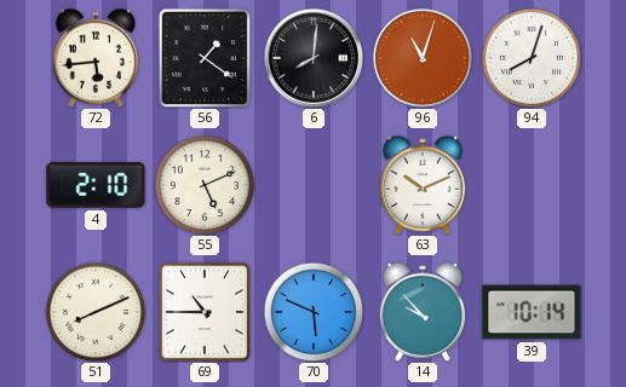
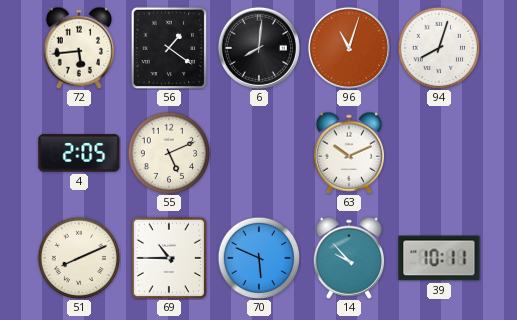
4: 2:10 -> 2:05 (79, 153)
39: 10:14 -> 10:11 (439, 258)
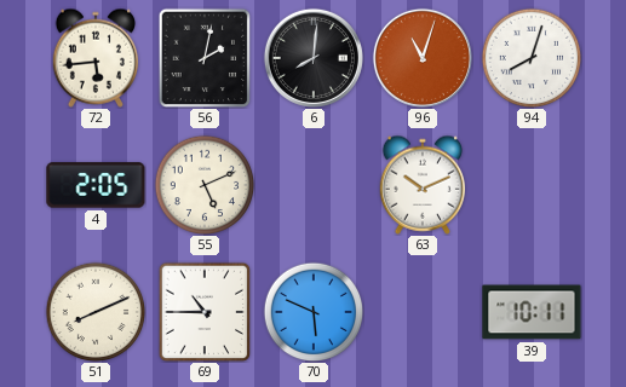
56: 1:21 -> 2:02 (205, 58)
14: 9:53 -> none (348, 258)
